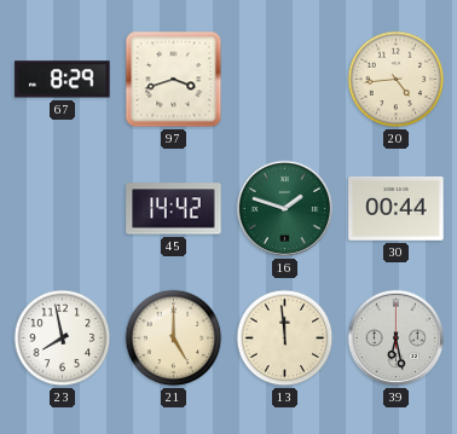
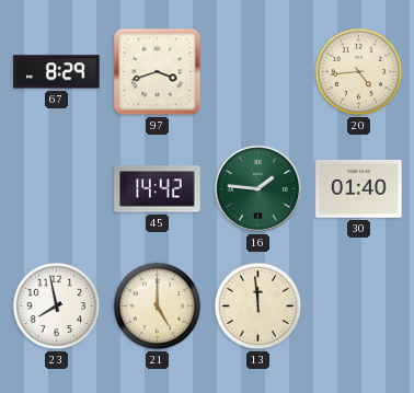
16: 1:48 -> 1:46 (258, 189)
30: 00:44 -> 01:40 (359, 188)
39: 6:28 -> none (397, 338)
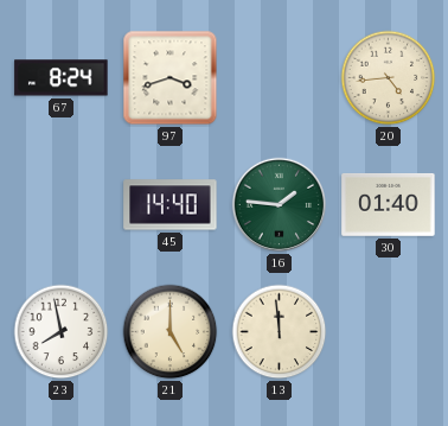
67: 8:29 -> 8:24 (62, 78)
45: 14:42 -> 14:40 (171, 205)
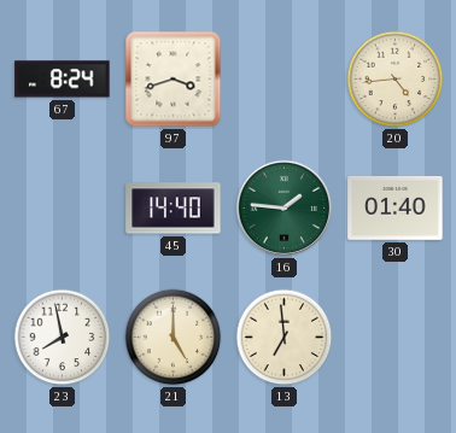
13: 11:59 -> 6:59 (285, 338)
